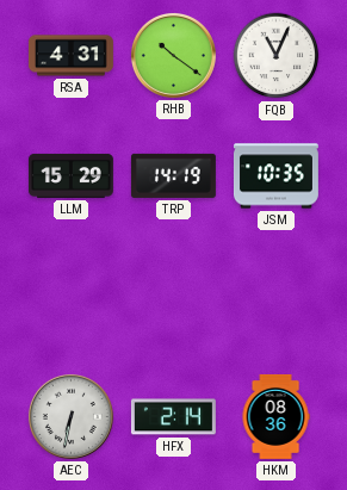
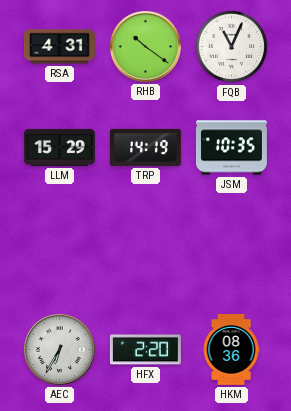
AEC: 6:32 -> 6:35 (59, 349)
HFX: 2:14 -> 2:20 (145, 350)
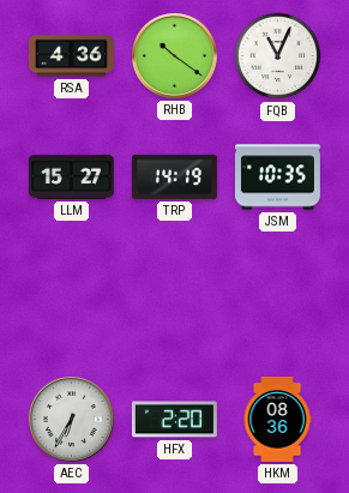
RSA: 4:31 -> 4:36 (71, 56)
LLM: 15:29 -> 15:27 (71, 176)
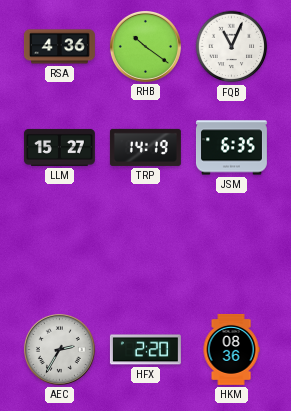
JSM: 10:35 -> 6:35 (231, 148)
AEC: 6:35 -> 2:35 (59, 349)
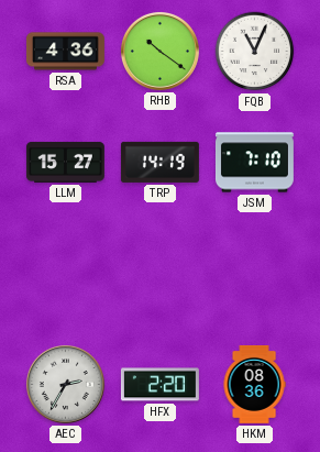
JSM: 6:35 -> 7:10 (254, 163)
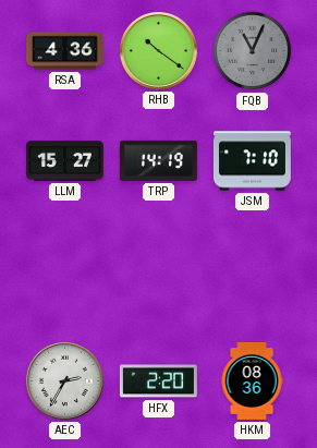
FQB dial: white -> grey (253, 51)
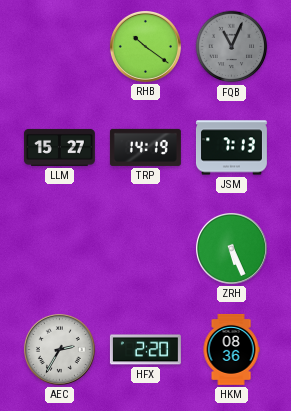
RSA: 4:36 -> none (64, 51)
JSM: 7:10 -> 7:13 (231, 148)
ZRH: none -> 5:26 (231, 248)
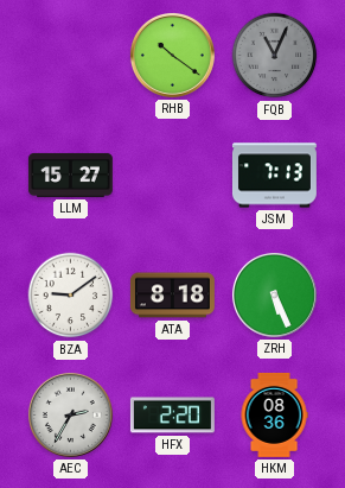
TRP: 14:19 -> none (145, 147)
BZA: none -> 9:09 (71, 296)
ATA: none -> 8:18 (172, 296)
